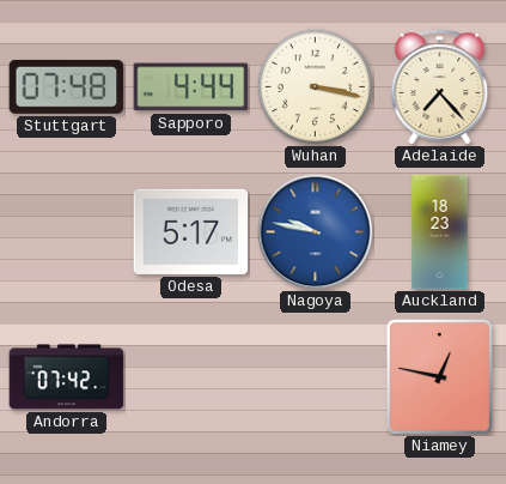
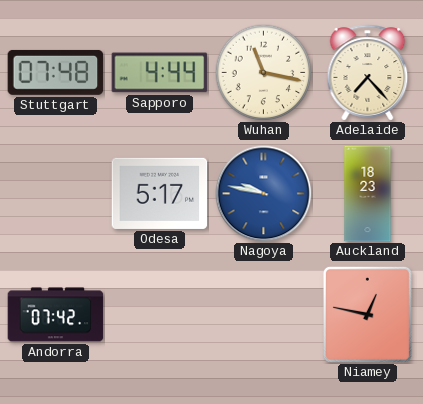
Wuhan: 3:17 -> 11:17 (263, 72)
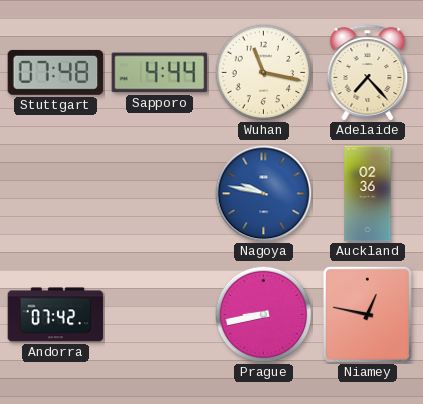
Odesa: 5:17 -> none (160, 193)
Auckland: 18:23 -> 02:36 (368, 194)
Prague: none -> 8:43 (263, 314)
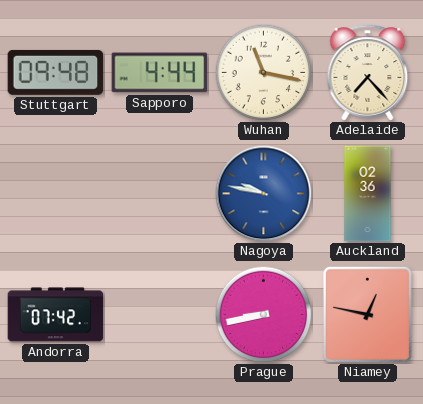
Stuttgart: 07:48 -> 09:48 (56, 72)
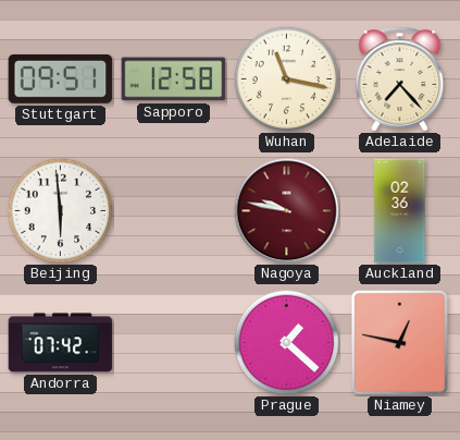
Stuttgart: 09:48 -> 09:51 (61, 78)
Sapporo: 4:44 -> 12:58 (174, 80)
Beijing: none -> 5:59 (60, 210)
Nagoya dial: blue -> burgundy (287, 211)
Prague: 8:43 -> 1:22 (286, 342)
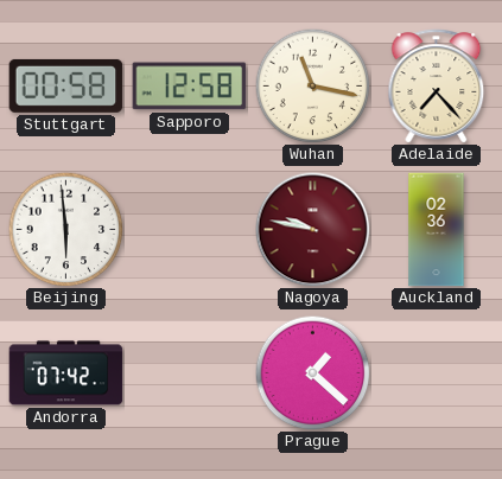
Stuttgart: 09:51 -> 00:58 (66, 85)
Niamey: 12:47 -> none (399, 342)
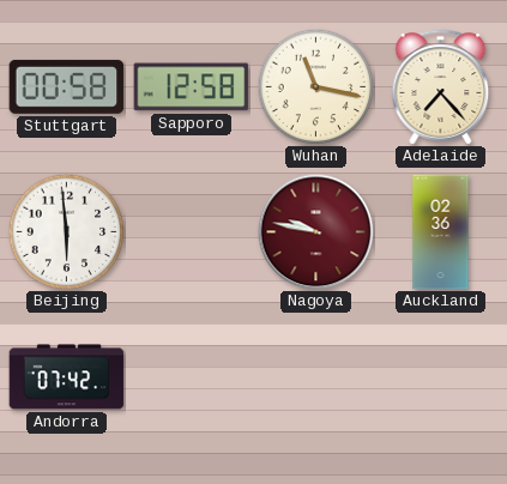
Prague: 1:22 -> none (312, 372)
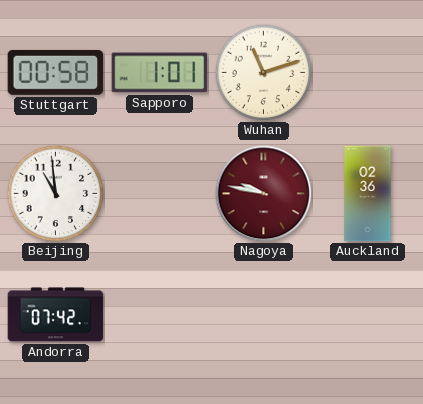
Sapporo: 12:58 -> 1:01 (160, 73)
Wuhan: 11:17 -> 11:12 (263, 72)
Adelaide: 7:23 -> none (441, 87)
Beijing: 5:59 -> 10:59 (55, 193)
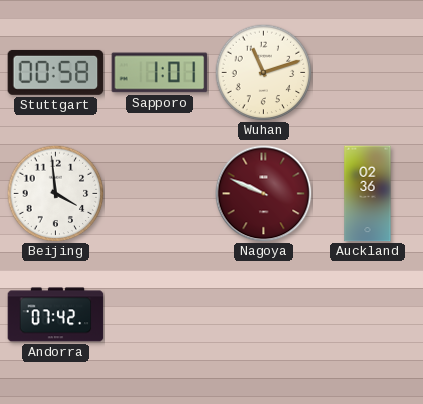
Beijing: 10:59 -> 3:59 (55, 193)
Nagoya: 9:47 -> 9:49 (264, 194)
